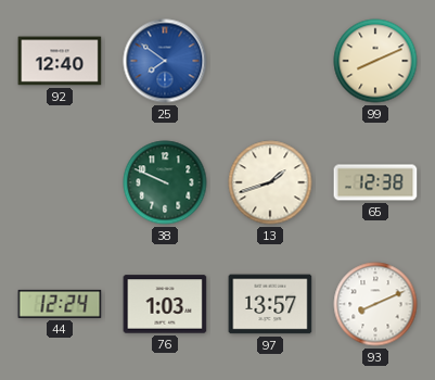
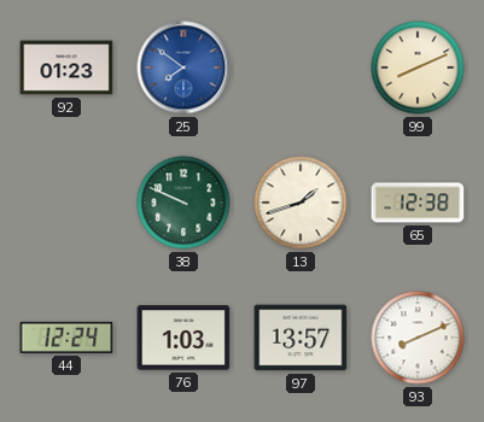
92: 12:40 -> 01:23 (66, 68)
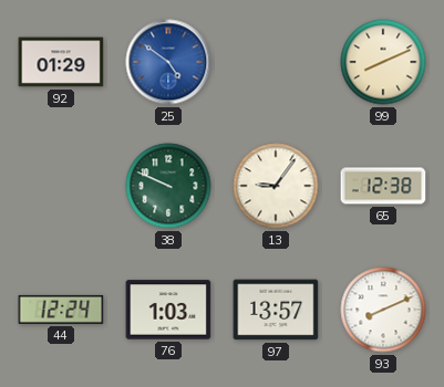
92: 01:23 -> 01:29 (61, 62)
25: 7:51 -> 4:51 (168, 62)
13: 1:42 -> 9:06 (276, 186)
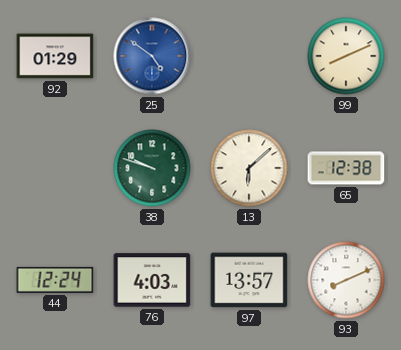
38: 9:49 -> 9:48 (152, 168)
13: 9:06 -> 6:08 (249, 168)
76: 1:03 -> 4:03 (152, 280)
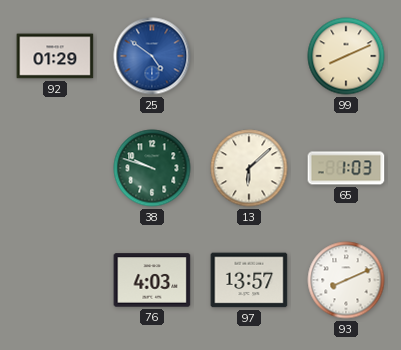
65: 12:38 -> 1:03 (346, 168)
44: 12:24 -> none (55, 280)
